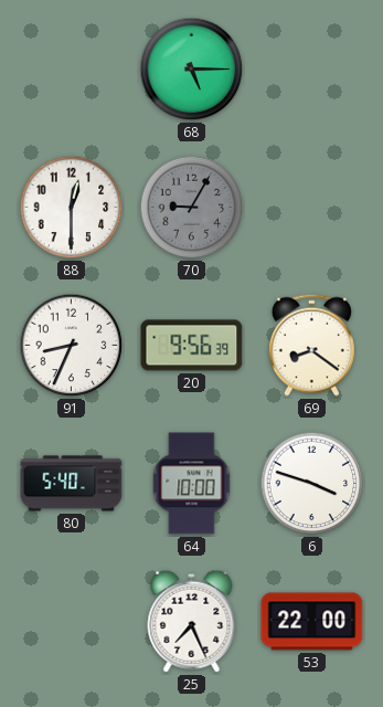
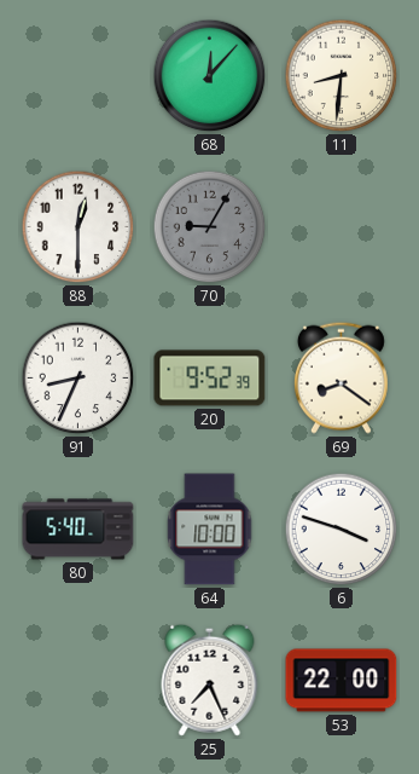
68: 5:15 -> 12:07 (210, 76)
11: none -> 8:31 (342, 76)
20: 9:56 -> 9:52 (210, 379)
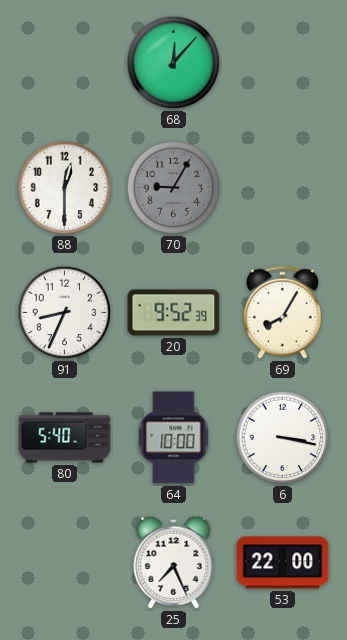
11: 8:31 -> none (342, 76)
69: 8:21 -> 8:05 (282, 312)
6: 3:48 -> 3:17 (283, 438)
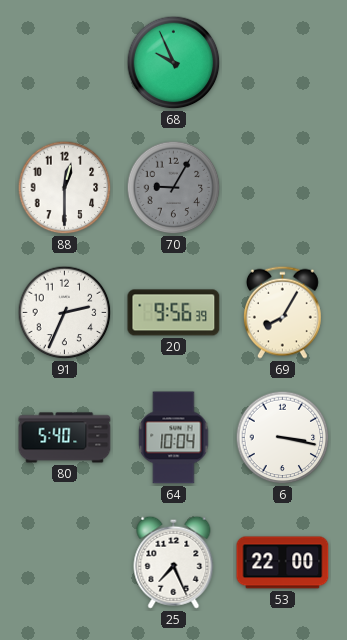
68: 12:07 -> 9:56 (174, 63)
91: 8:34 -> 2:34 (65, 313)
20: 9:52 -> 9:56 (174, 313)
64: 10:00 -> 10:04 (174, 438)
